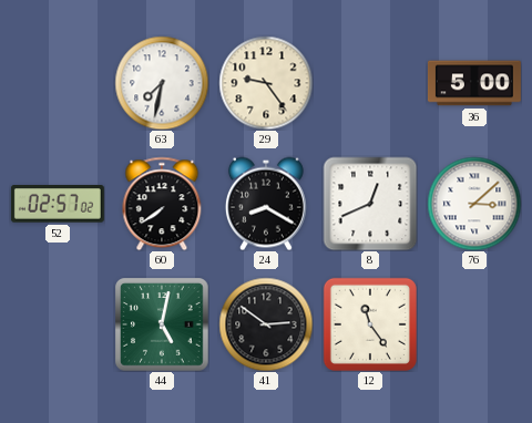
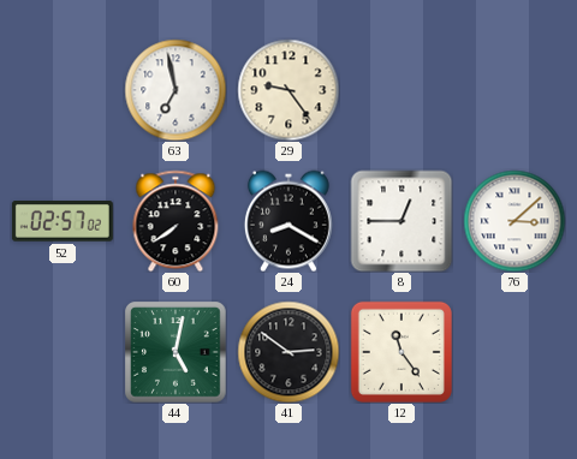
63: 7:32 -> 6:58 (176, 90)
36: 5:00 -> none (474, 83)
8: 12:41 -> 12:45 (401, 221)
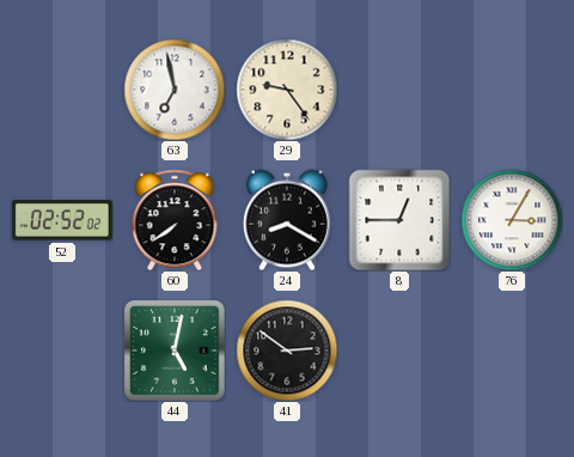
52: 02:57 -> 02:52 (62, 221)
76: 3:08 -> 3:05 (512, 220)
12: 11:24 -> none (401, 352)
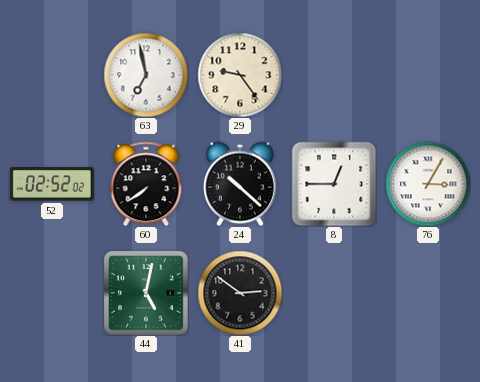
24: 8:20 -> 10:22 (240, 184)
